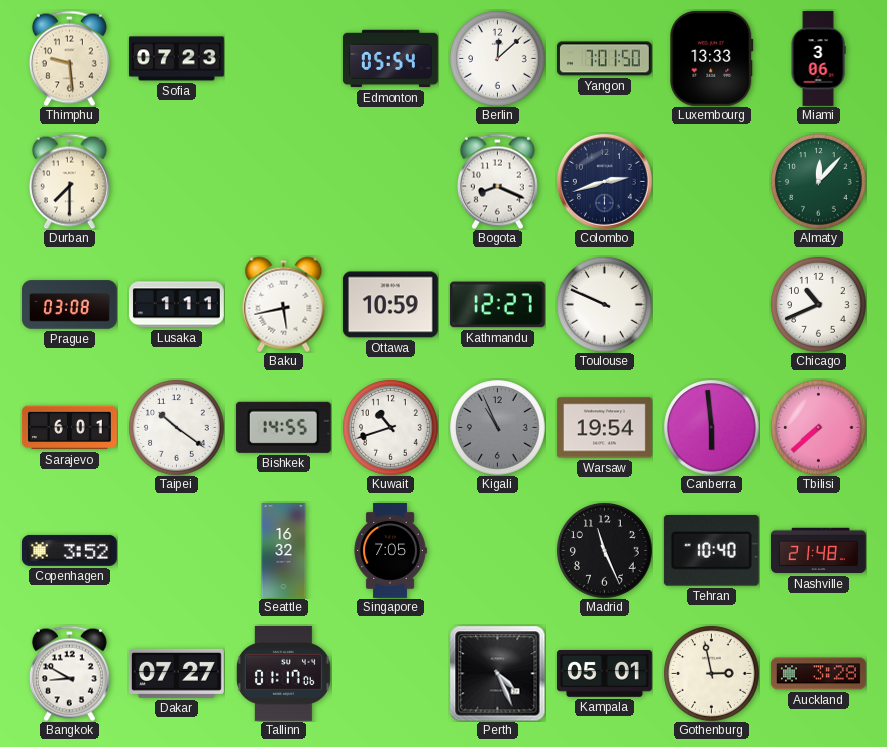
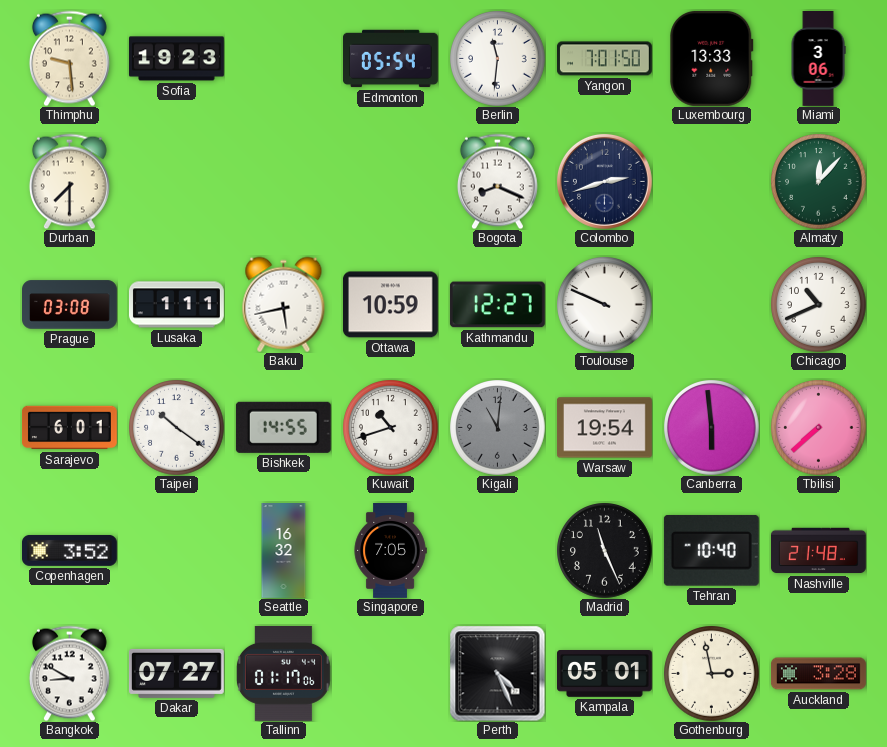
Sofia: 07:23 -> 19:23 (177, 59)
Berlin: 12:08 -> 11:31 (497, 58)
Kigali: 10:56 -> 11:01 (497, 427)
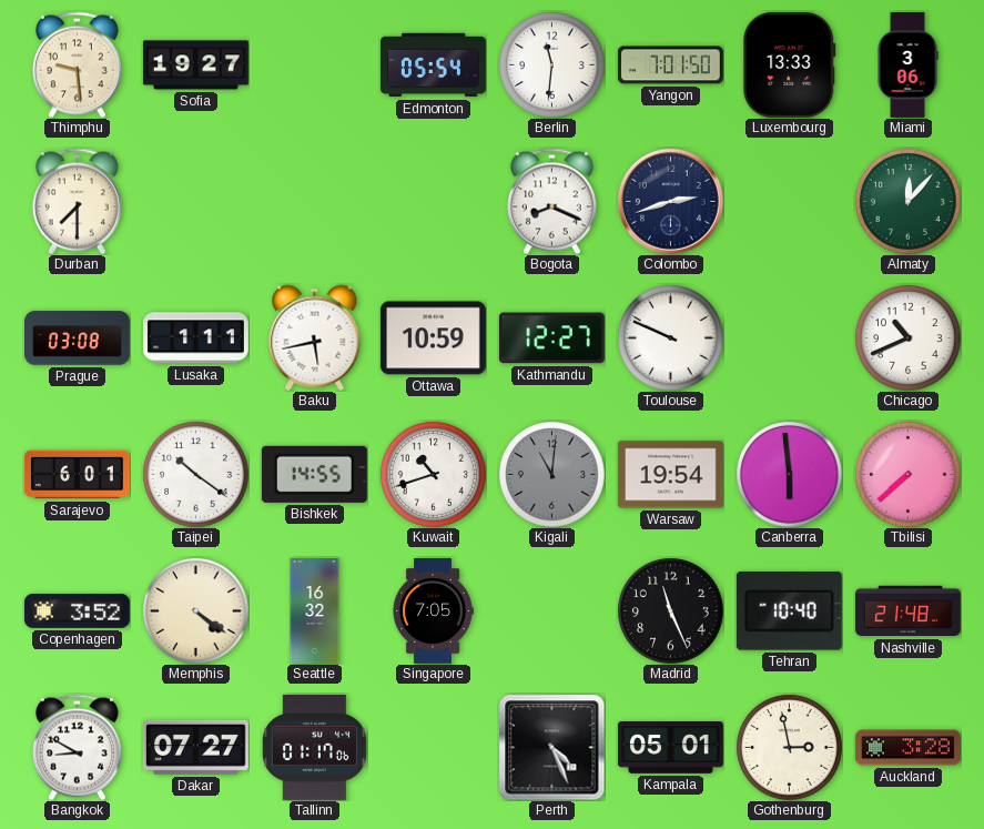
Sofia: 19:23 -> 19:27 (196, 65)
Memphis: none -> 4:21 (195, 610)
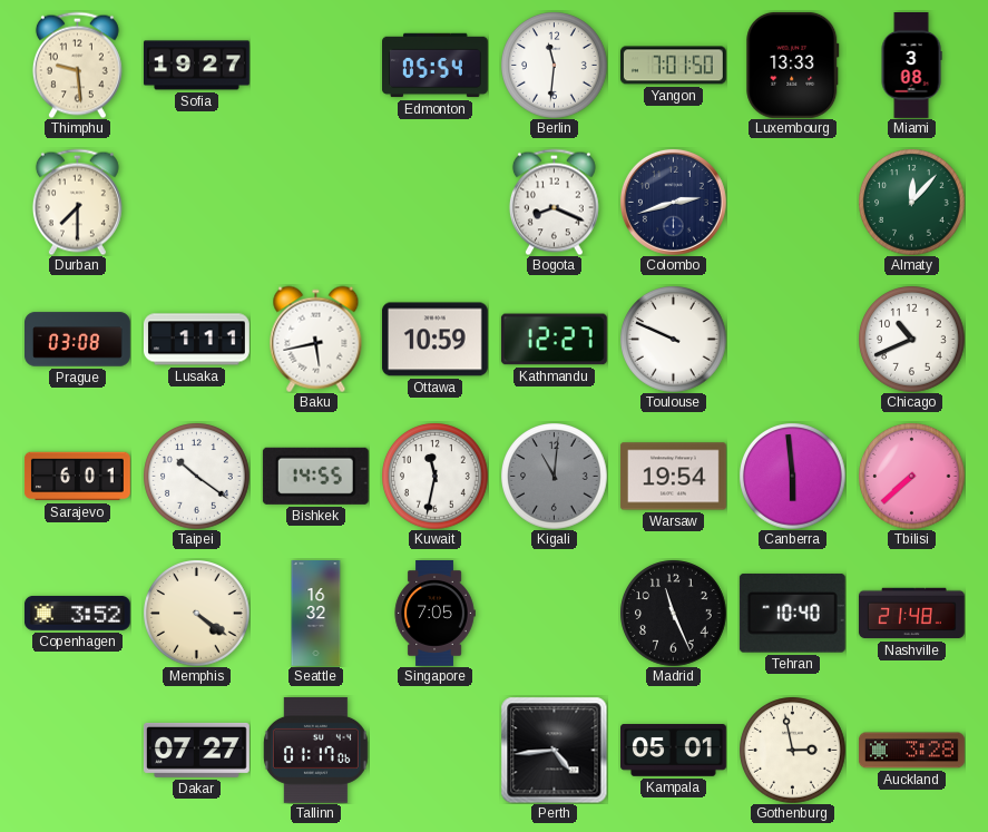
Miami: 3:06 -> 3:08 (911, 66)
Kuwait: 10:42 -> 11:32 (434, 476)
Bangkok: 8:50 -> none (77, 747)
Perth: 4:26 -> 4:44 (554, 750)
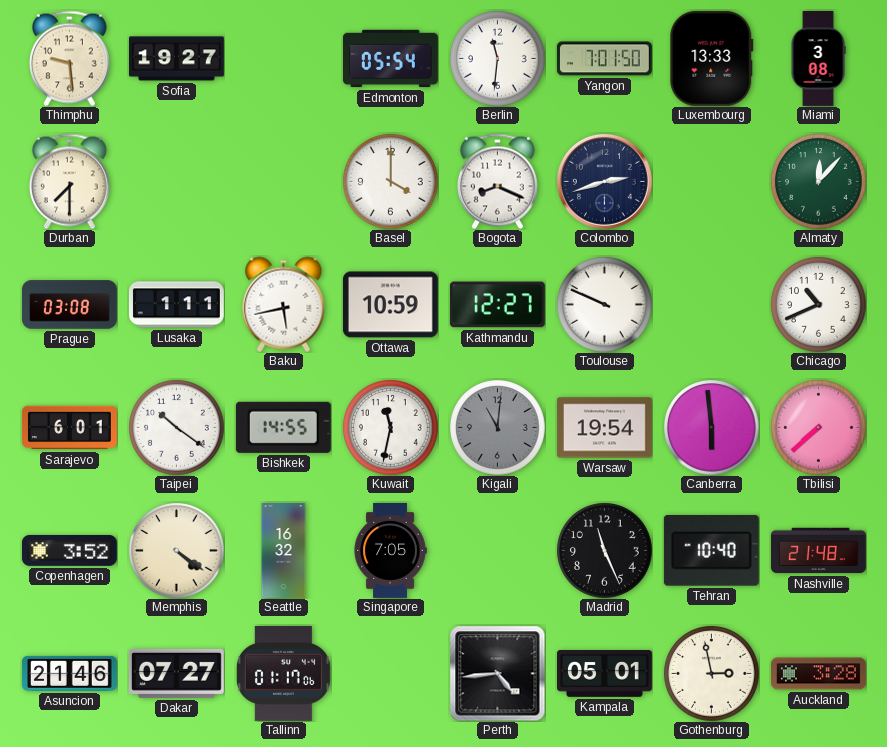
Basel: none -> 4:00 (390, 181)
Asuncion: none -> 21:46 (69, 673)
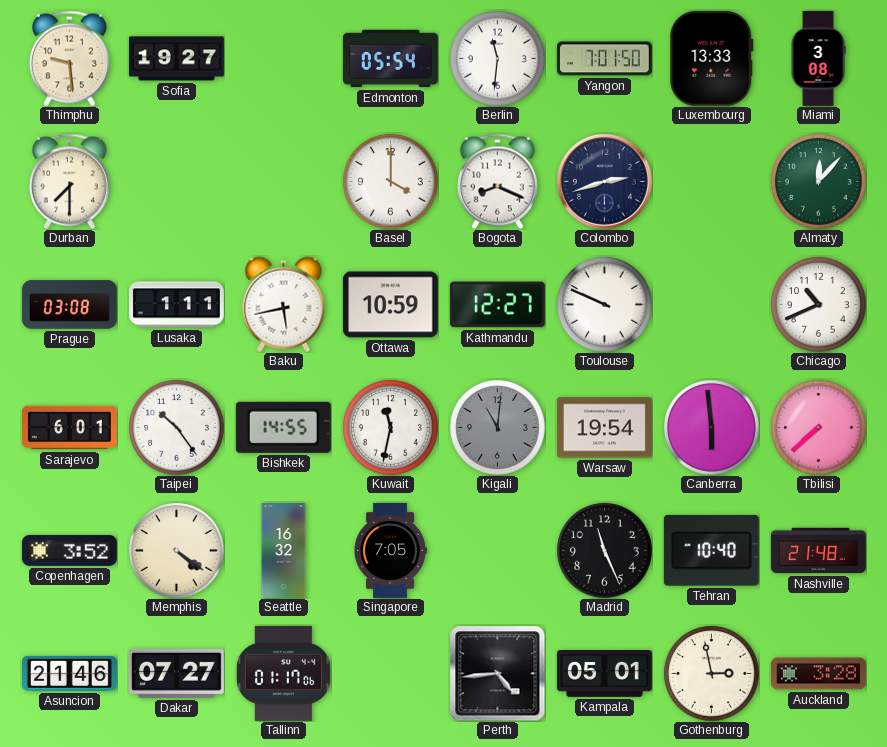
Taipei: 10:21 -> 10:24 (176, 427)
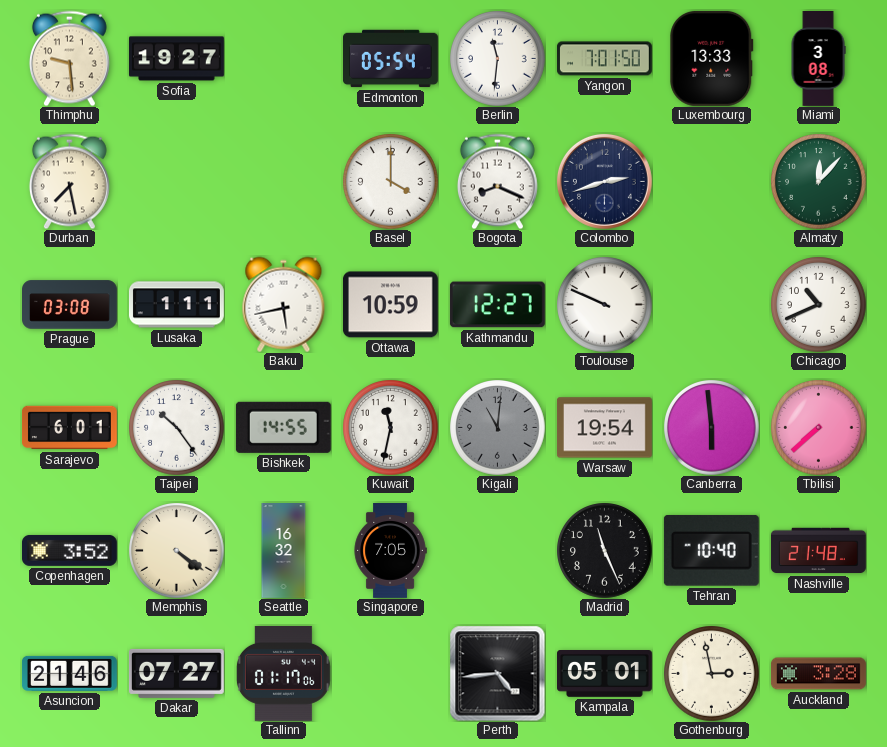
Durban: 7:30 -> 7:28 (69, 181)
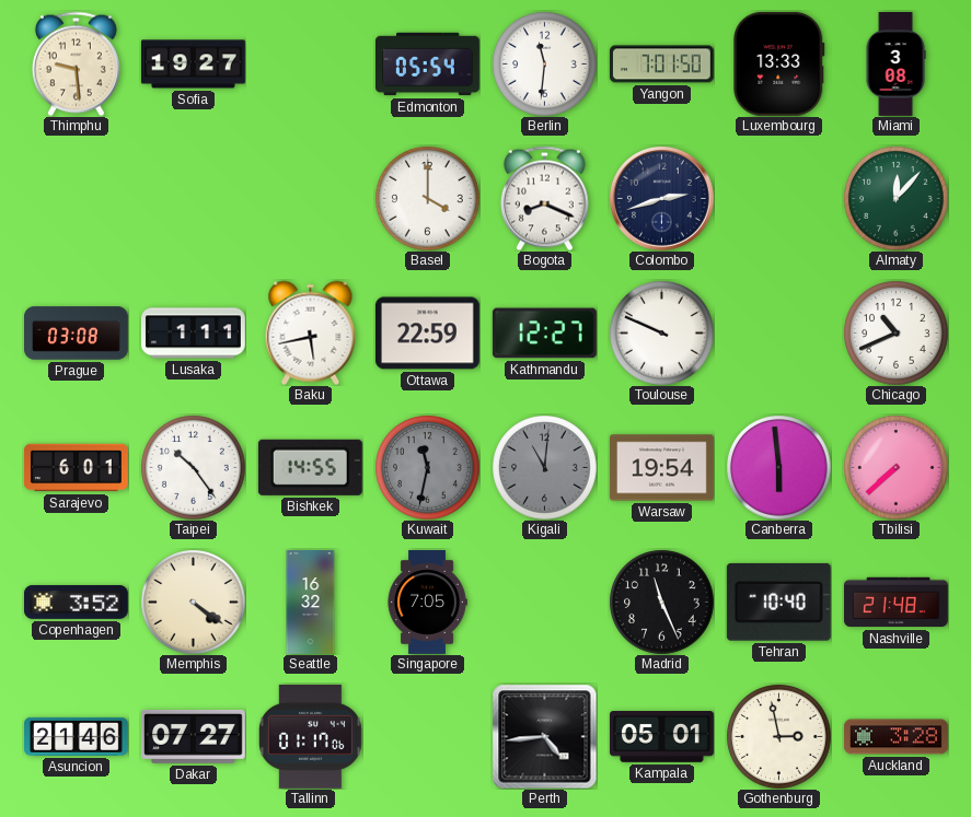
Durban: 7:28 -> none (69, 181)
Ottawa: 10:59 -> 22:59 (427, 334)
Kuwait dial: white -> grey (427, 467)
